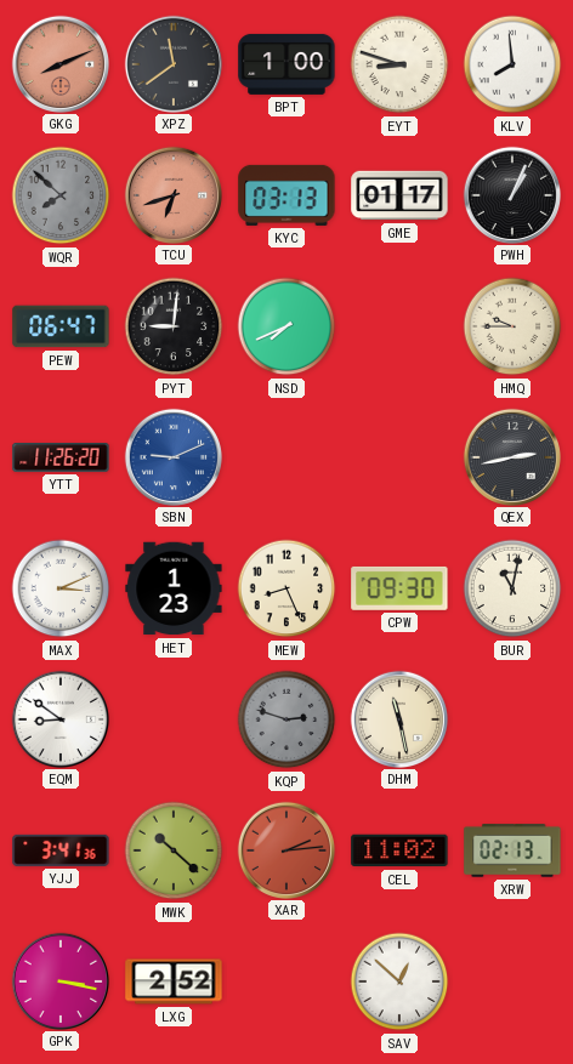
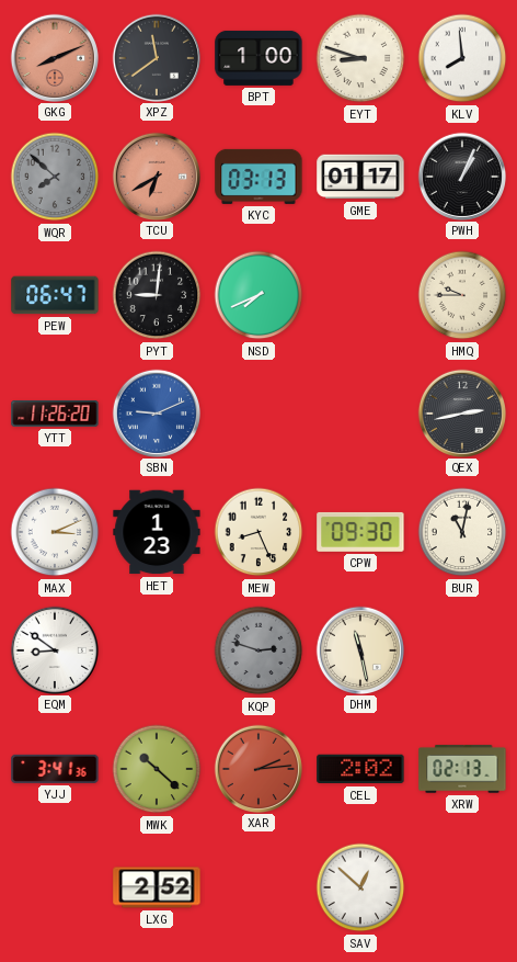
TCU: 6:42 -> 6:40 (156, 176)
CEL: 11:02 -> 2:02 (360, 769)
GPK: 3:17 -> none (59, 980)
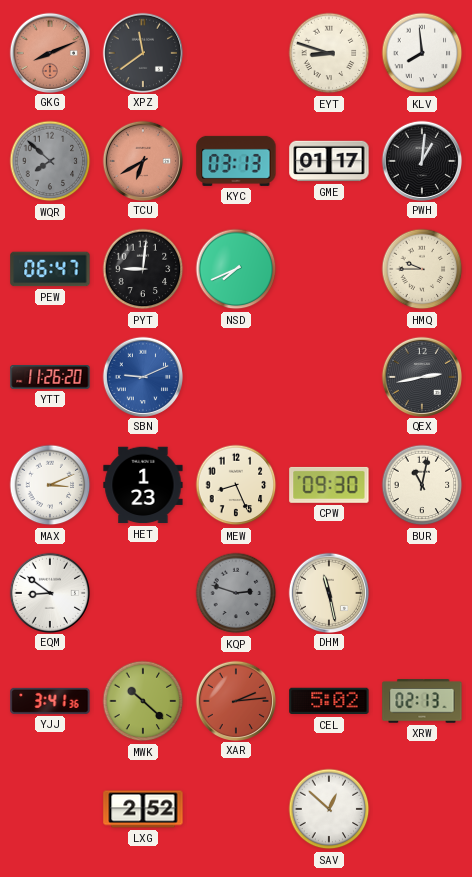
BPT: 1:00 -> none (258, 58)
PWH: 1:04 -> 1:01 (421, 160)
CEL: 2:02 -> 5:02 (329, 701)
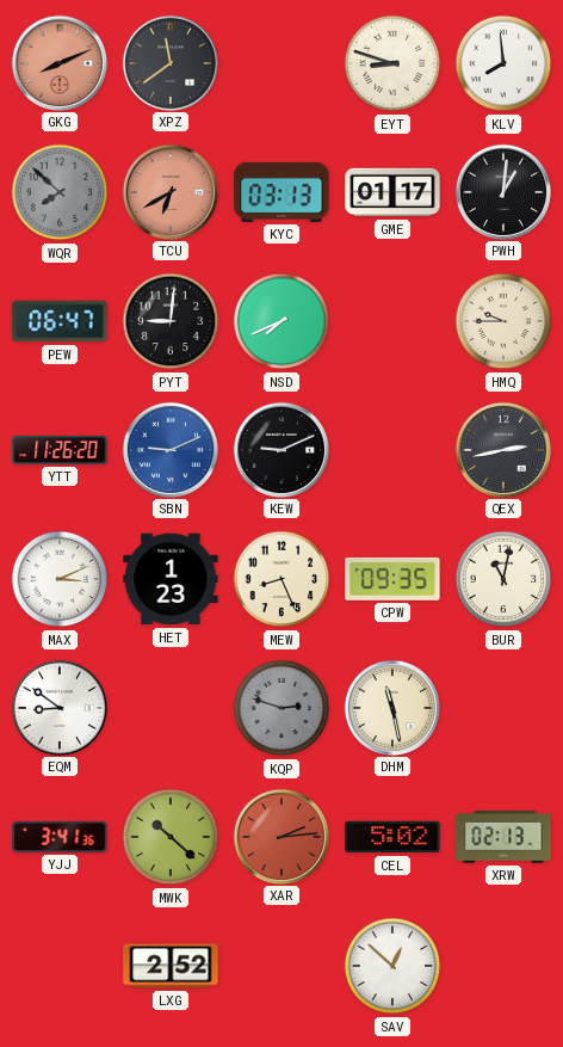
KEW: none -> 9:11 (280, 449)
CPW: 09:30 -> 09:35 (392, 579)
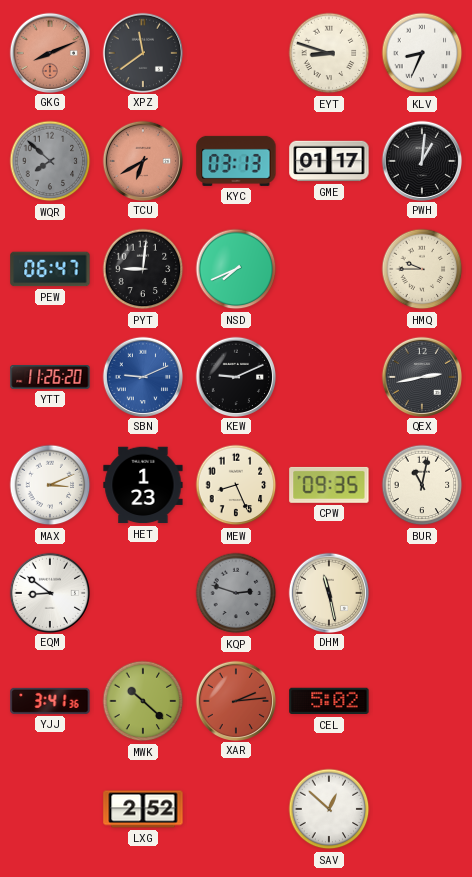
KLV: 7:59 -> 8:34 (422, 53)
XRW: 02:13 -> none (503, 837)
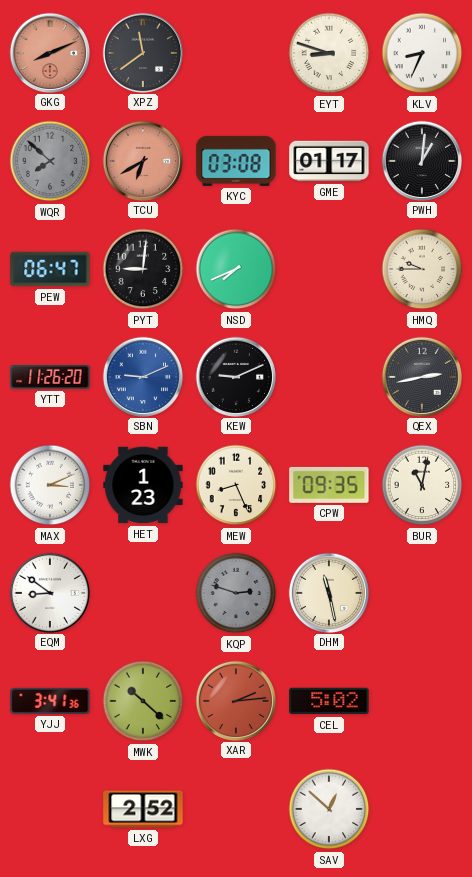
KYC: 03:13 -> 03:08 (236, 161)
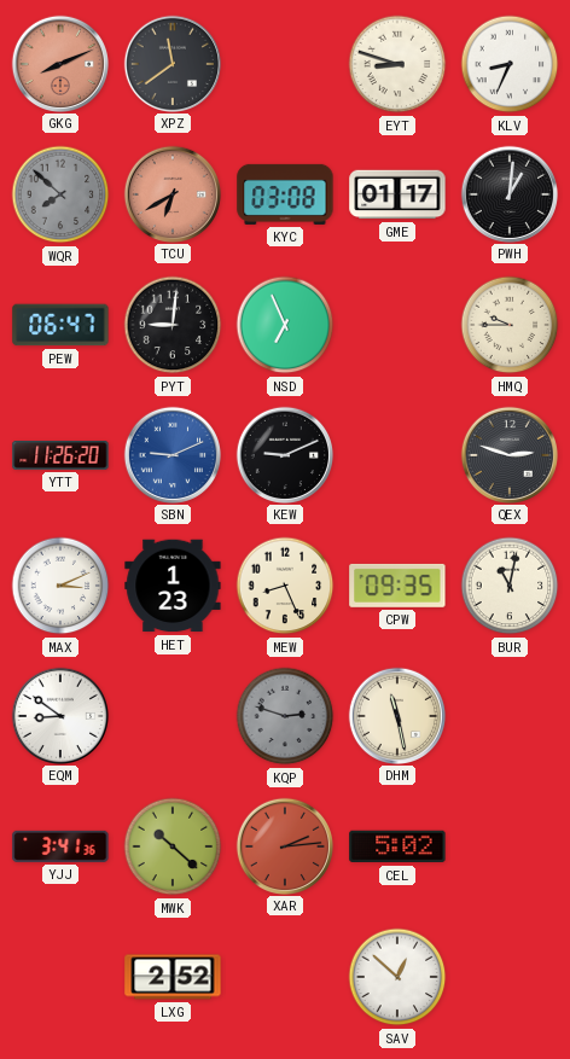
NSD: 7:41 -> 6:56 (285, 325)
QEX: 2:43 -> 2:48 (508, 454)
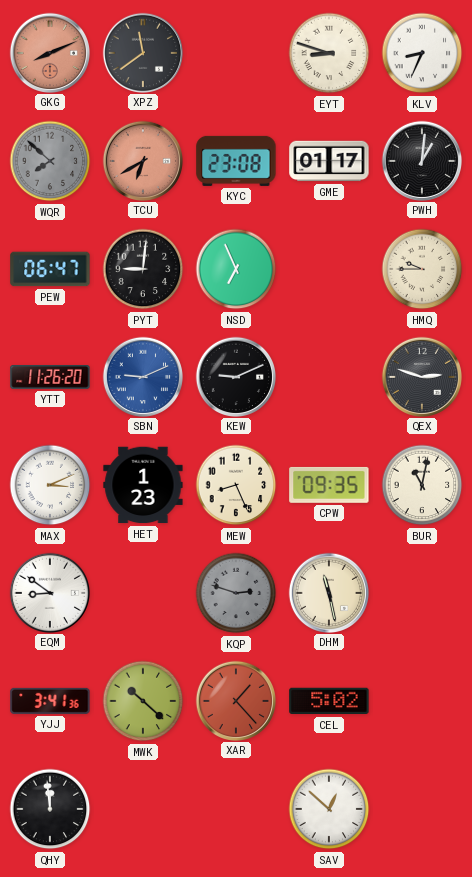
KYC: 03:08 -> 23:08 (236, 161)
XAR: 2:14 -> 1:23 (235, 700)
QHY: none -> 11:59 (50, 809)
LXG: 2:52 -> none (173, 977)
